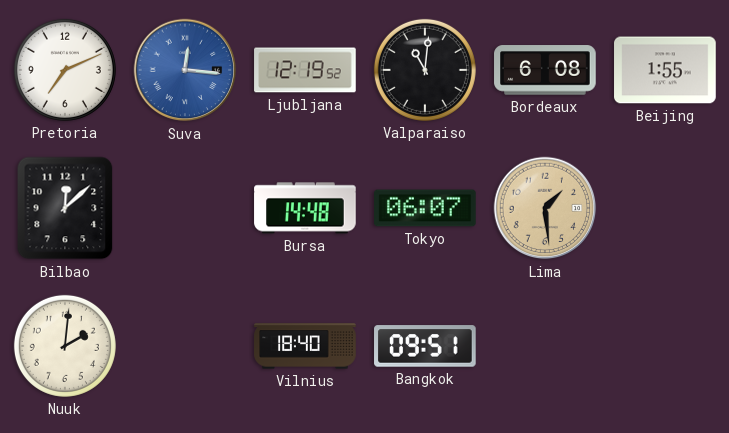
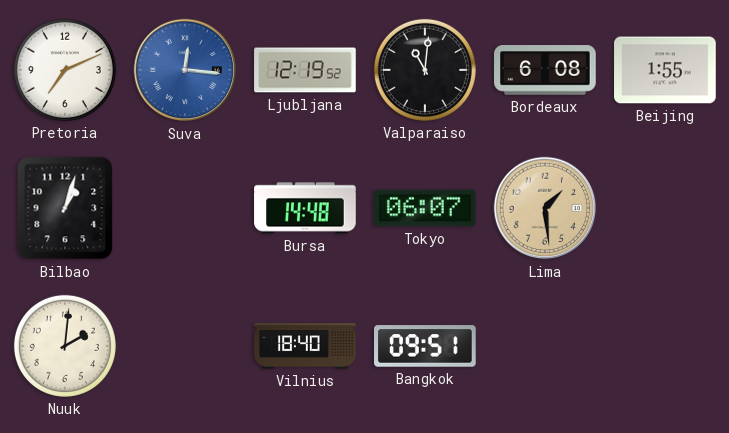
Bilbao: 12:08 -> 1:03 (65, 208)
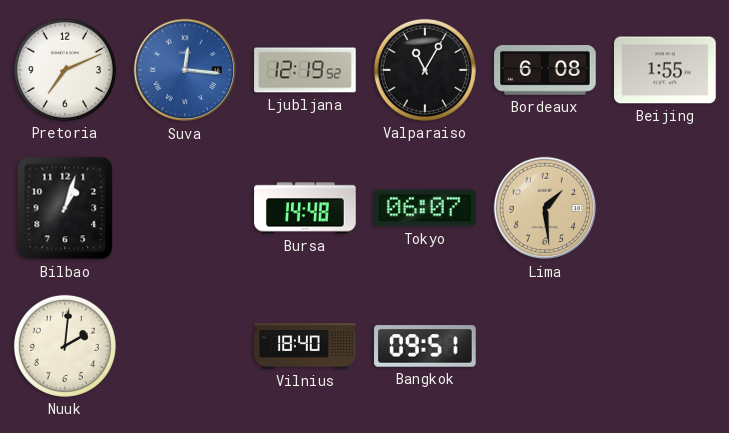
Valparaiso: 11:01 -> 11:05 (425, 70)
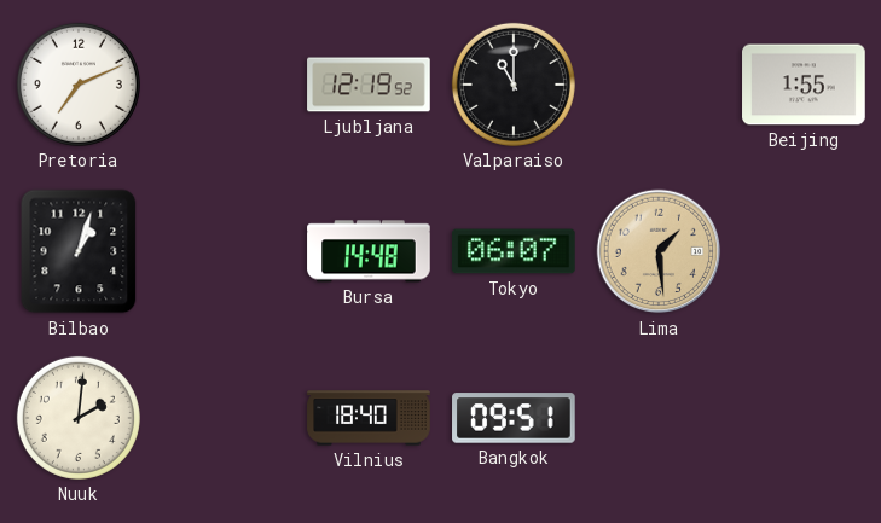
Suva: 12:16 -> none (185, 70)
Valparaiso: 11:05 -> 11:00 (514, 85)
Bordeaux: 6:08 -> none (545, 70)
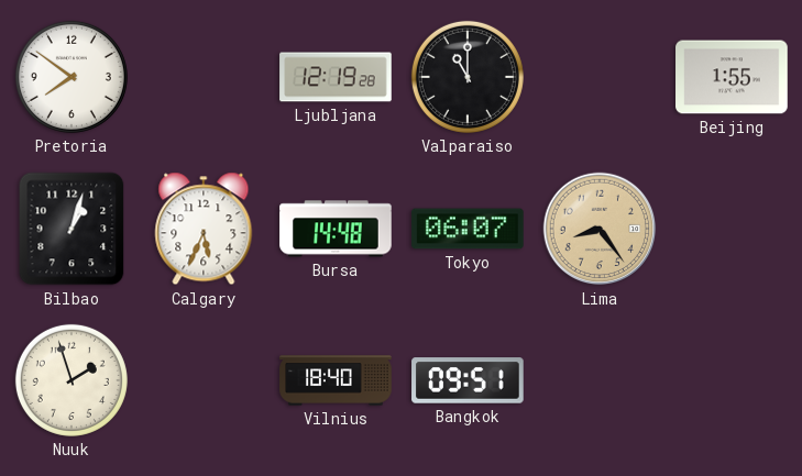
Pretoria: 7:11 -> 7:51 (72, 77)
Ljubljana: 12:19:52 -> 12:19:28 (336, 77)
Calgary: none -> 5:34 (204, 229)
Lima: 1:29 -> 8:24 (600, 229)
Nuuk: 2:01 -> 1:57 (72, 380)
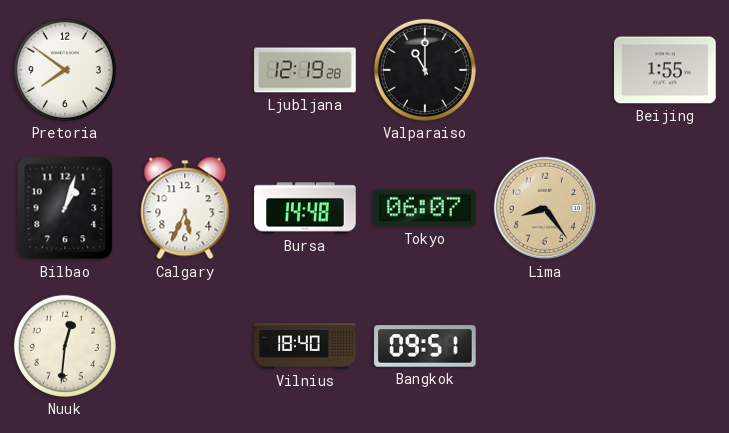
Nuuk: 1:57 -> 12:31 (65, 346)
